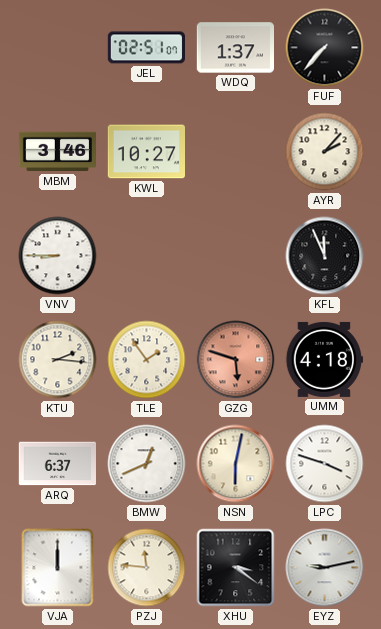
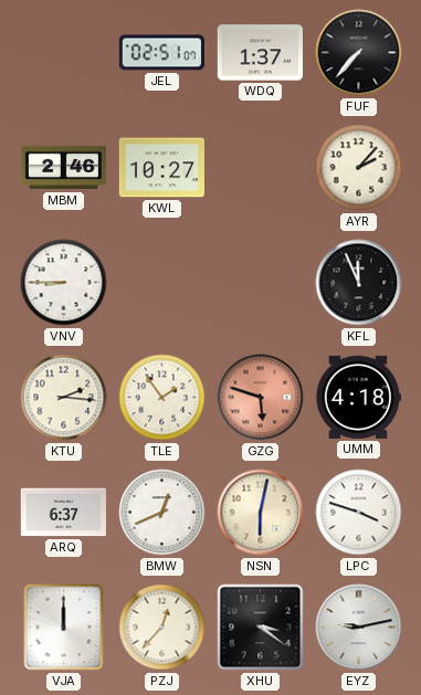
MBM: 3:46 -> 2:46 (64, 168)
PZJ: 11:46 -> 12:37 (162, 628)
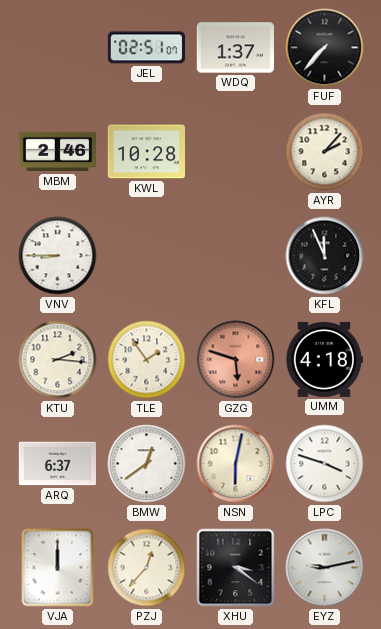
KWL: 10:27 -> 10:28 (146, 152)
BMW: 12:41 -> 12:39 (147, 464)
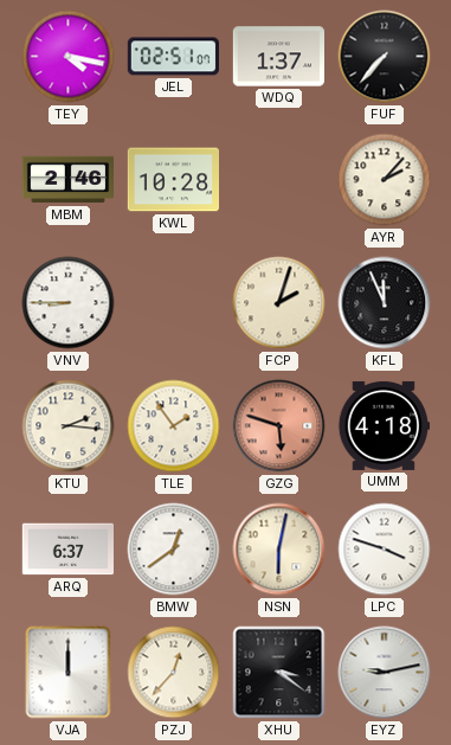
TEY: none -> 4:17 (69, 57)
FCP: none -> 2:03 (279, 303)
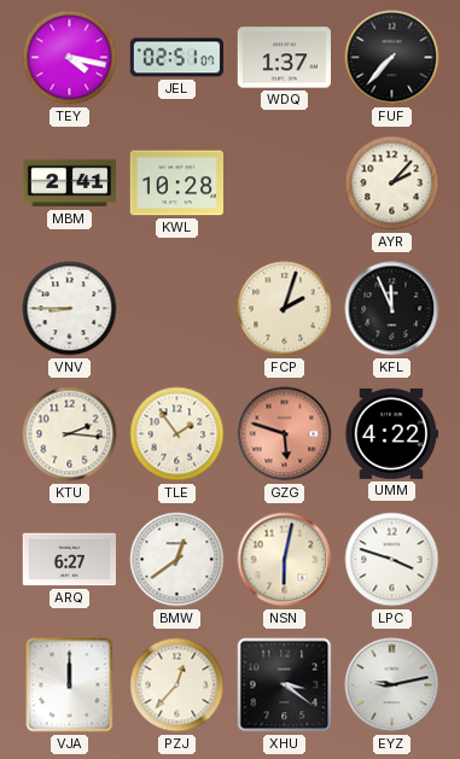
MBM: 2:46 -> 2:41 (70, 183)
UMM: 4:18 -> 4:22 (391, 433)
ARQ: 6:37 -> 6:27 (69, 560)
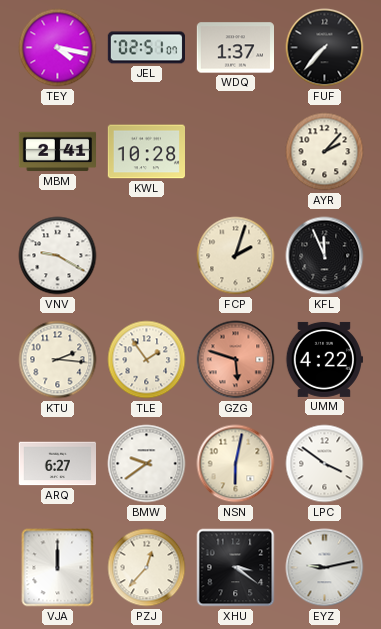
VNV: 8:45 -> 9:20 (58, 256)
BMW: 12:39 -> 9:39 (147, 464)
LPC: 3:48 -> 3:51 (325, 464)
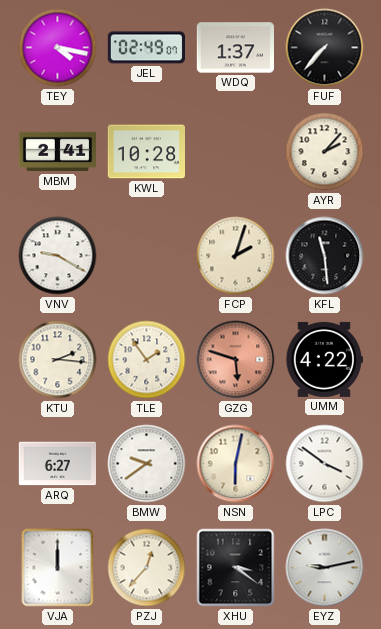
JEL: 02:51 -> 02:49 (146, 48)
KFL: 11:56 -> 11:29 (325, 256)
